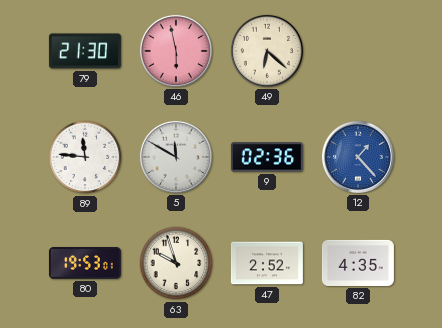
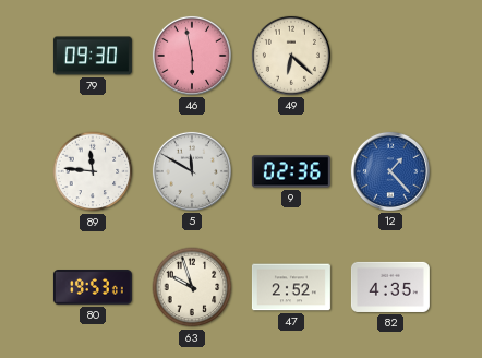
79: 21:30 -> 09:30 (93, 56)
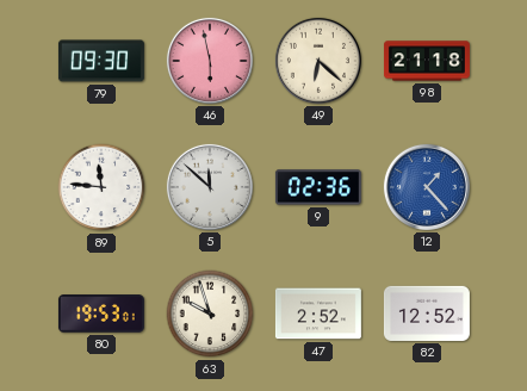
98: none -> 21:18 (427, 61)
5: 11:50 -> 11:52 (210, 187)
82: 4:35 -> 12:52 (427, 314)
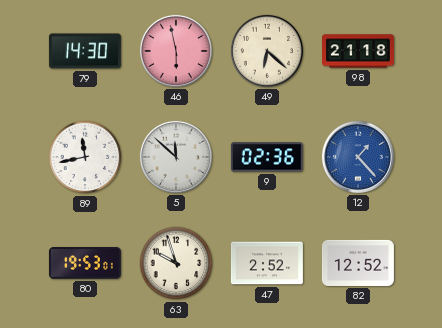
79: 09:30 -> 14:30 (85, 51)
89: 11:46 -> 11:43 (85, 157)
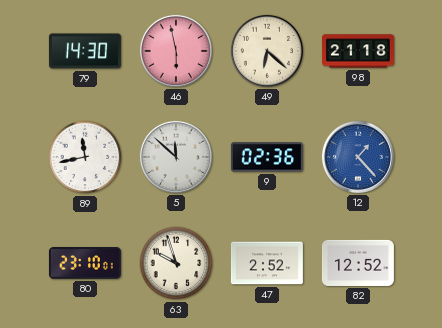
80: 19:53 -> 23:10 (85, 263)
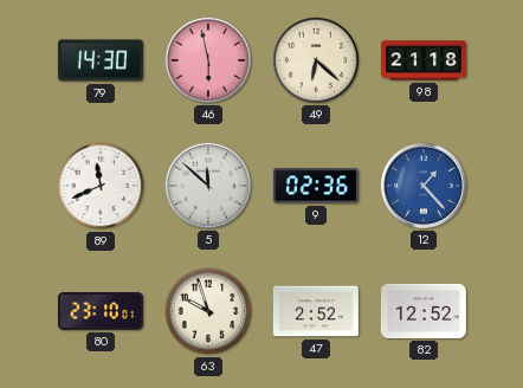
89: 11:43 -> 11:41 (101, 186)
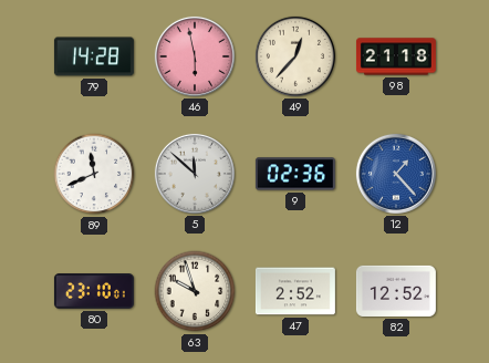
79: 14:30 -> 14:28 (94, 56)
49: 6:22 -> 12:37 (295, 56)
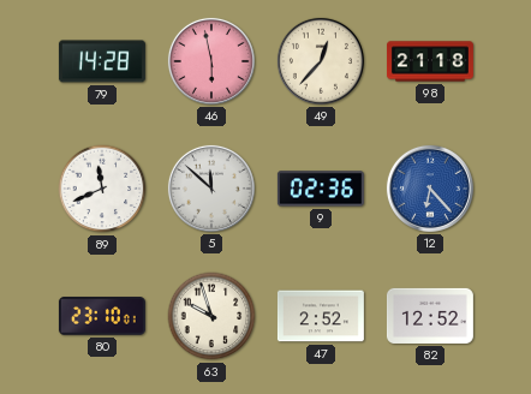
12: 1:23 -> 6:23 (430, 189)
